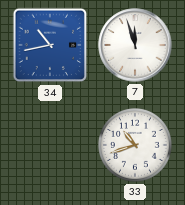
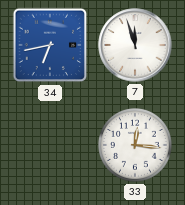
34: 10:43 -> 6:43 (50, 45)
33: 10:42 -> 12:16 (136, 146)
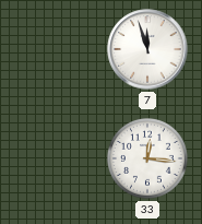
34: 6:43 -> none (50, 45)
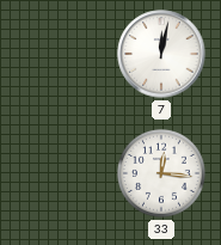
7: 11:57 -> 12:02 (161, 54)
